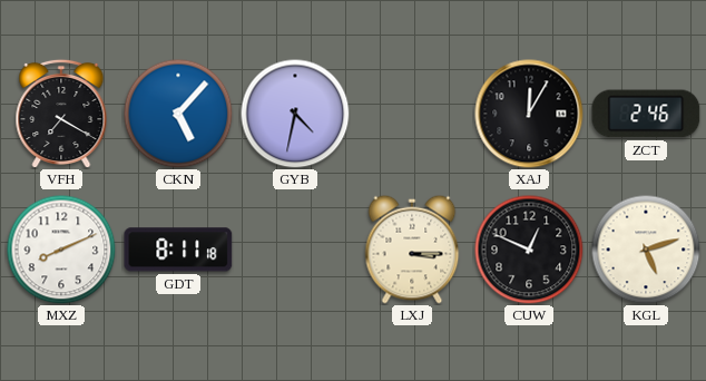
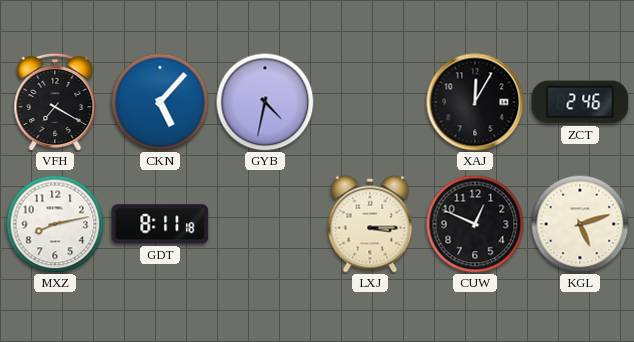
MXZ: 8:11 -> 8:13 (55, 224)
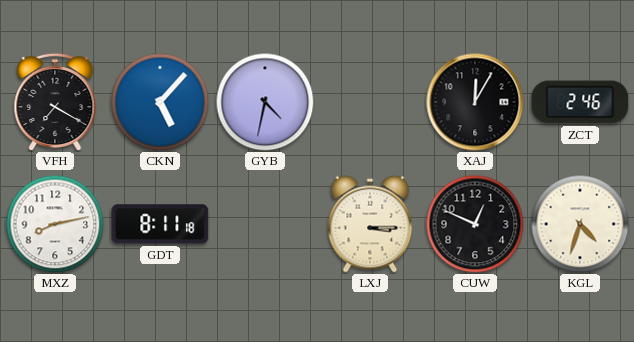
KGL: 5:12 -> 4:33 (580, 224)
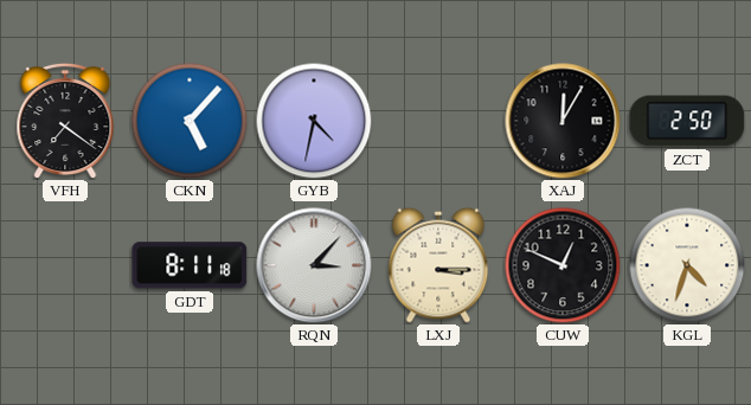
VFH: 7:20 -> 7:21 (65, 121)
ZCT: 2:46 -> 2:50 (687, 121)
MXZ: 8:13 -> none (55, 224)
RQN: none -> 3:07 (314, 265)
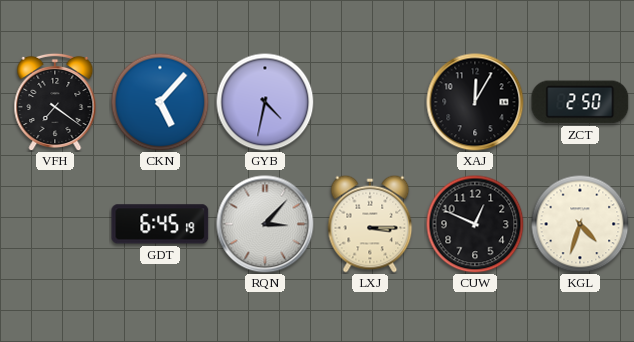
GDT: 8:11 -> 6:45 (160, 224)
